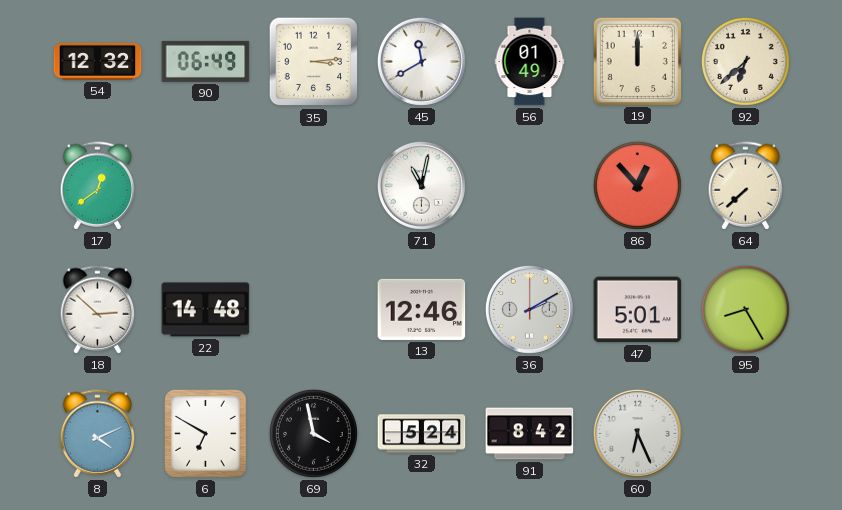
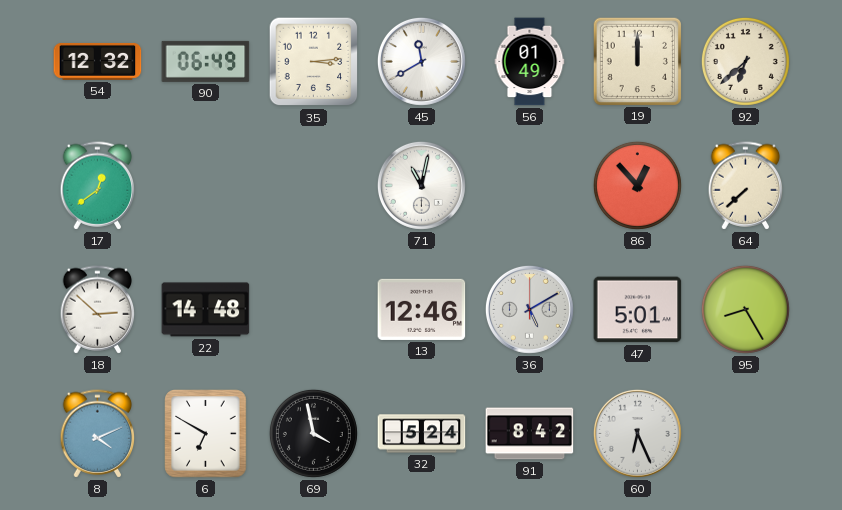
36: 2:10 -> 5:10 (529, 309)
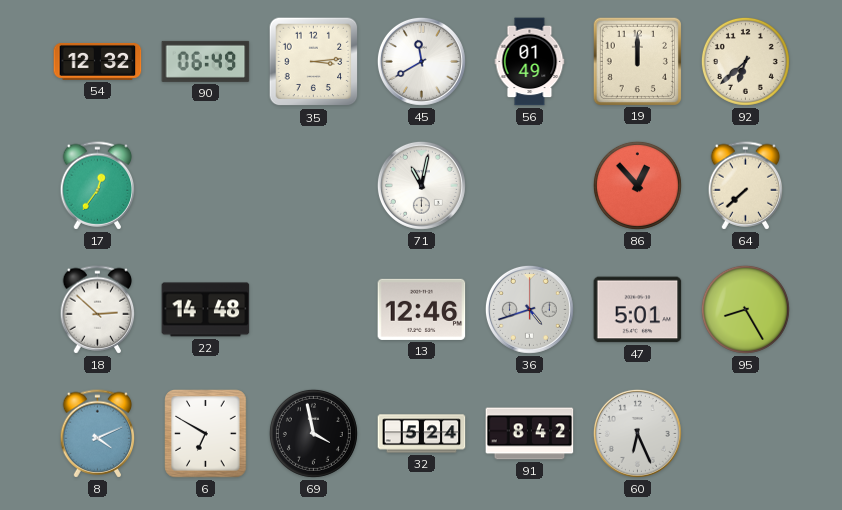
17: 12:39 -> 12:36 (98, 186)
36: 5:10 -> 4:42 (529, 309)
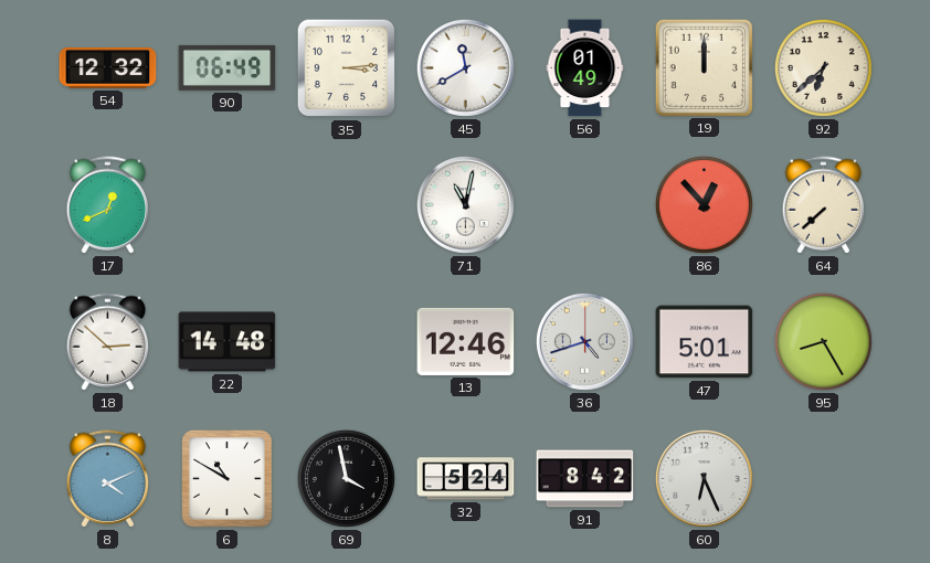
17: 12:36 -> 12:41 (108, 205)
6: 6:50 -> 10:50 (228, 479)
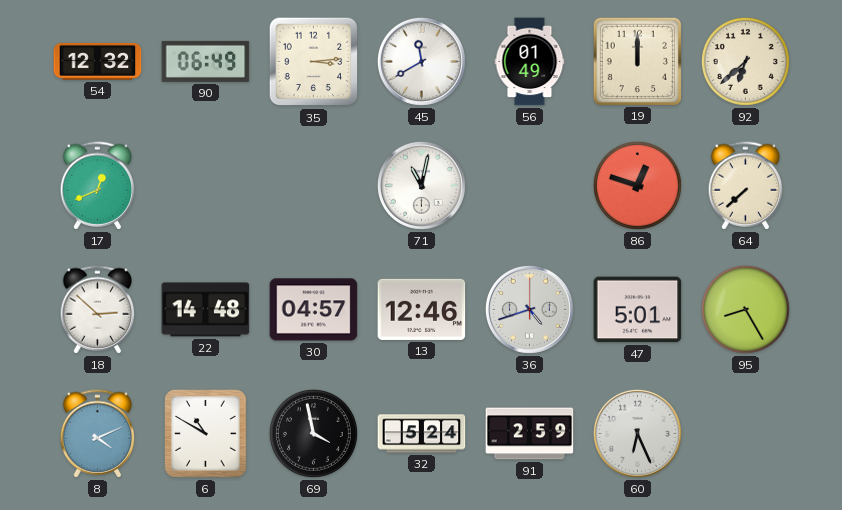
86: 12:53 -> 12:48 (637, 185)
30: none -> 04:57 (314, 310)
91: 8:42 -> 2:59 (530, 434)
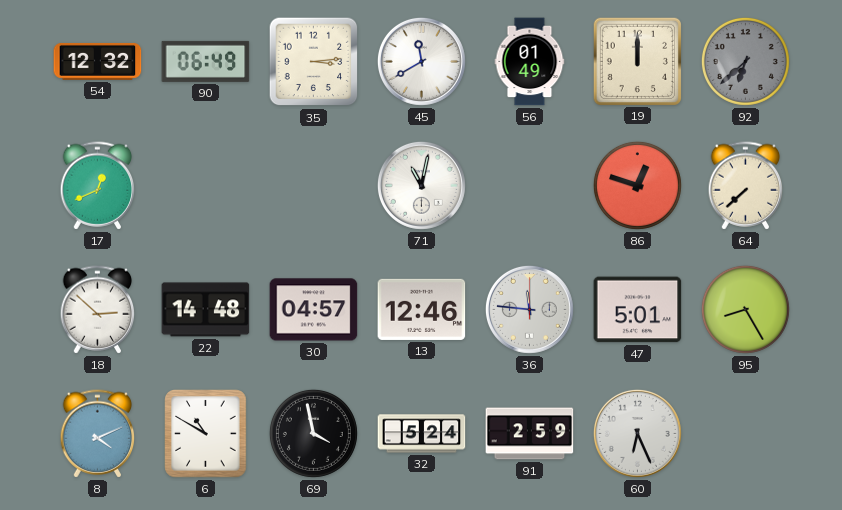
92 dial: cream -> grey (745, 61)
36: 4:42 -> 11:46 (529, 309)
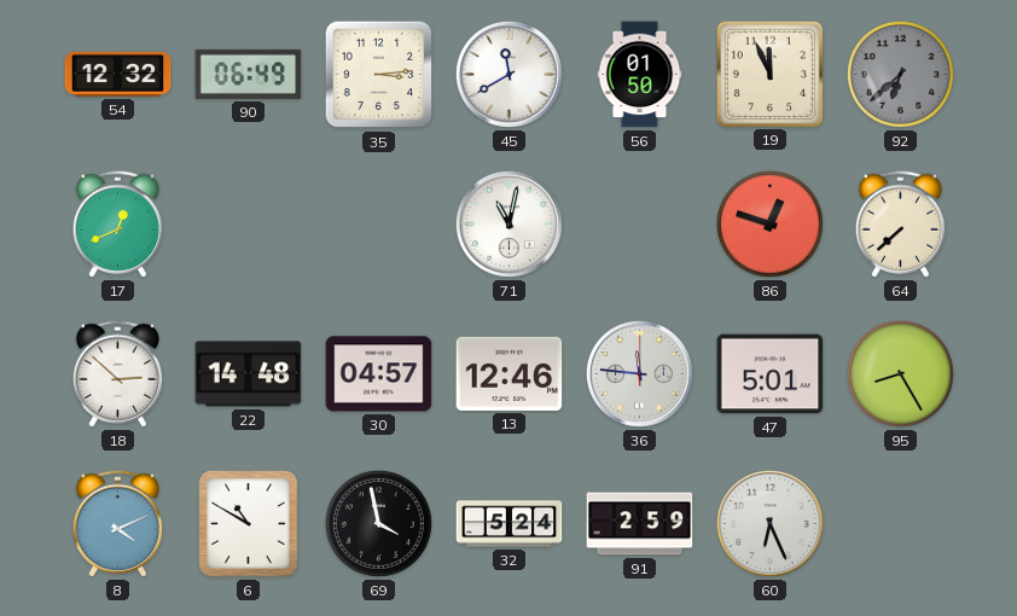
56: 01:49 -> 01:50 (640, 75)
19: 12:00 -> 11:56 (769, 74)
